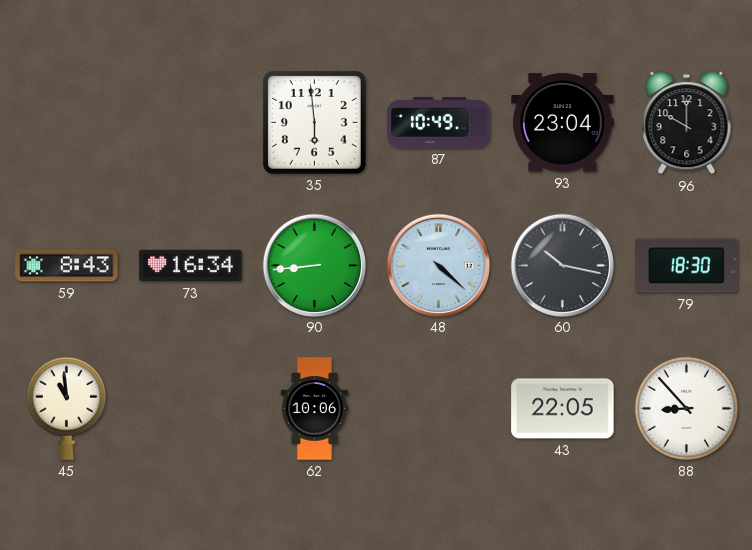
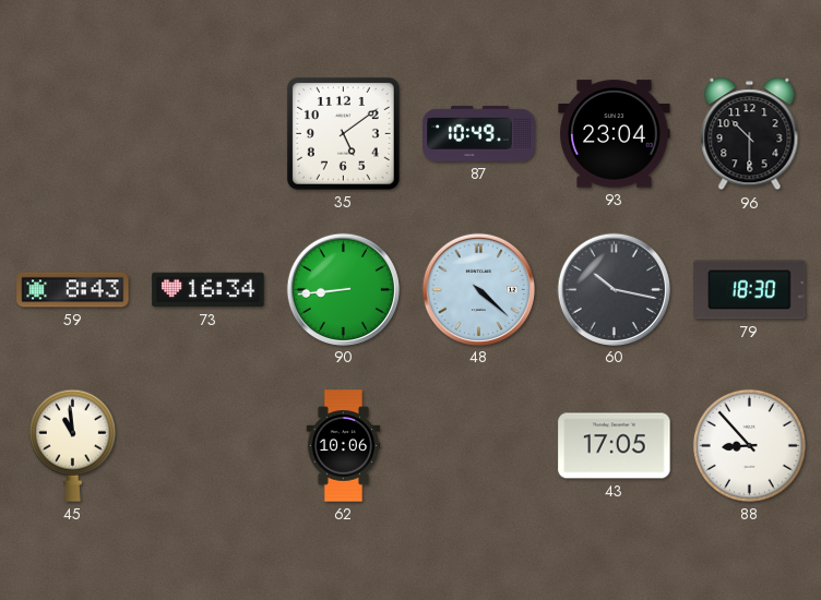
35: 5:59 -> 5:09 (344, 134)
96: 10:00 -> 10:30 (750, 134)
43: 22:05 -> 17:05 (615, 446)
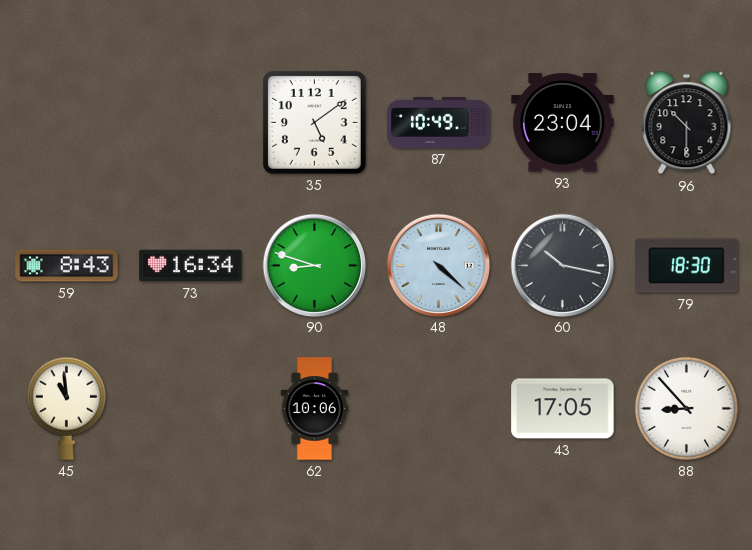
90: 8:44 -> 8:48 (314, 265)
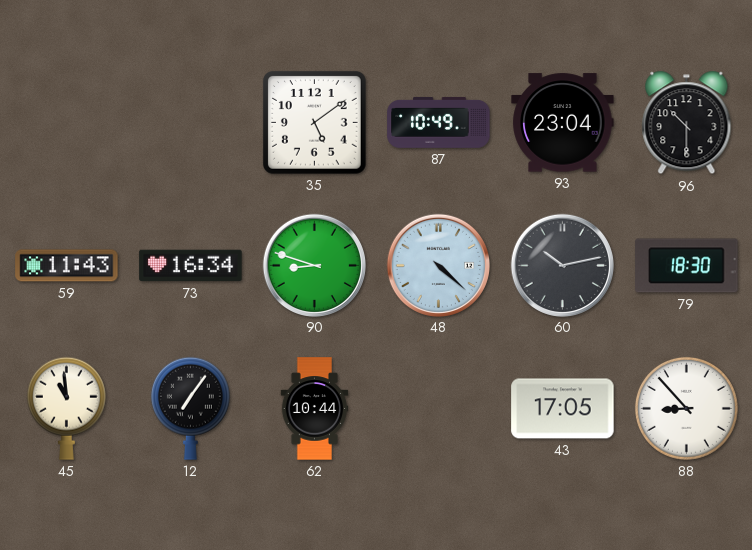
59: 8:43 -> 11:43 (67, 266)
60: 10:17 -> 10:13 (562, 265)
12: none -> 7:06 (190, 408)
62: 10:06 -> 10:44 (315, 409)
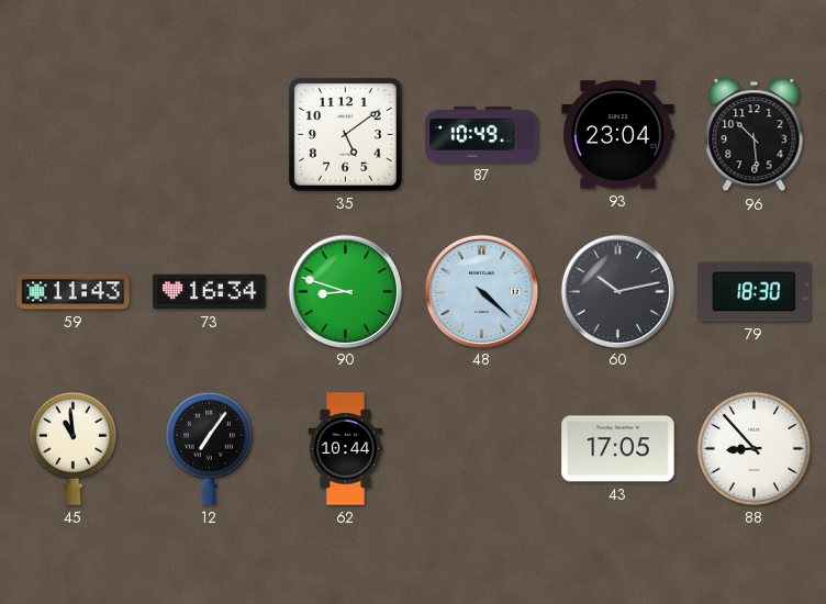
96: 10:30 -> 10:29 (755, 135)
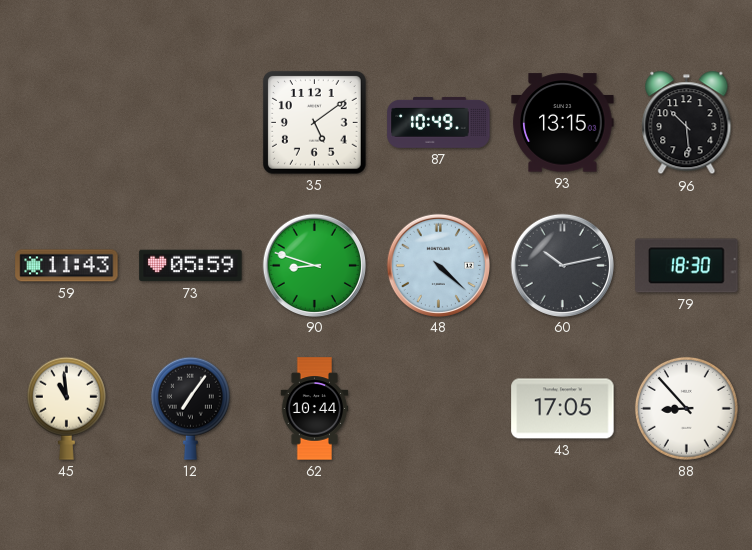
93: 23:04 -> 13:15 (563, 123)
73: 16:34 -> 05:59 (191, 266)
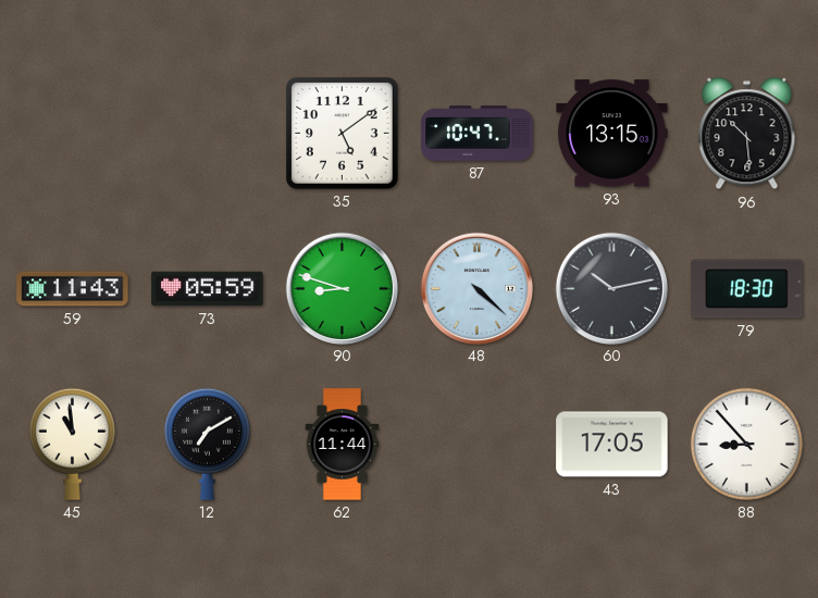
87: 10:49 -> 10:47 (478, 133)
12: 7:06 -> 7:10 (207, 444)
62: 10:44 -> 11:44 (343, 445)
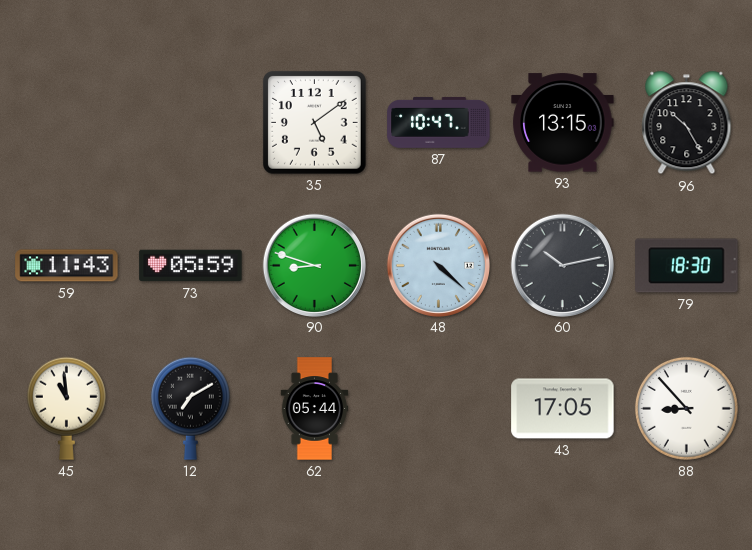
96: 10:29 -> 10:25 (687, 123)
62: 11:44 -> 05:44 (315, 409)
